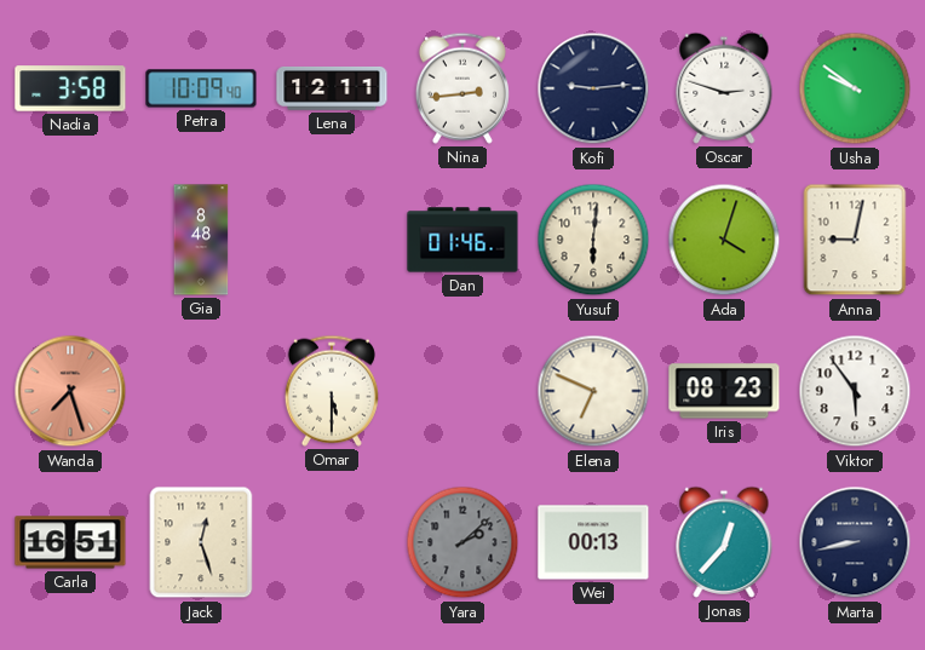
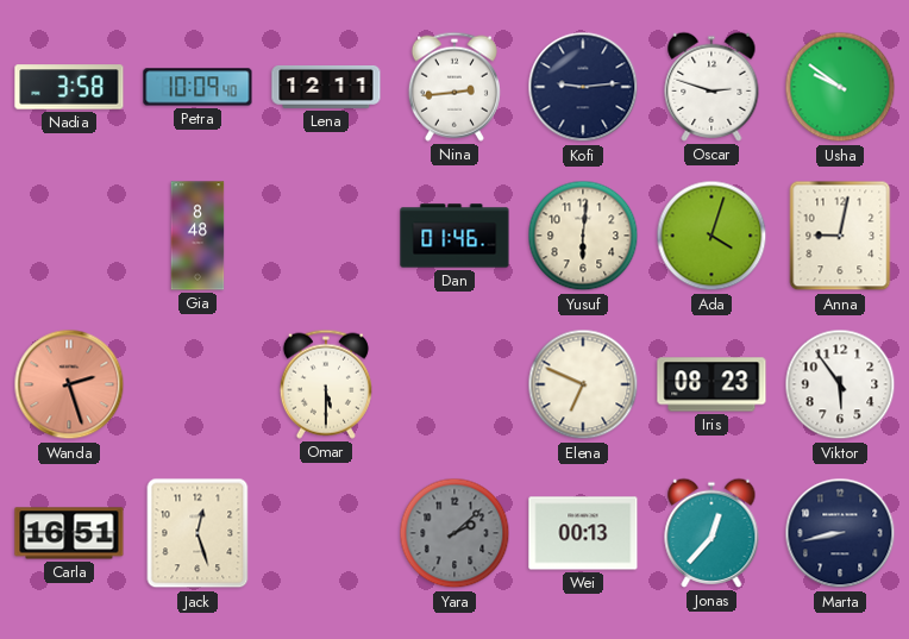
Wanda: 7:27 -> 2:27 (69, 384)
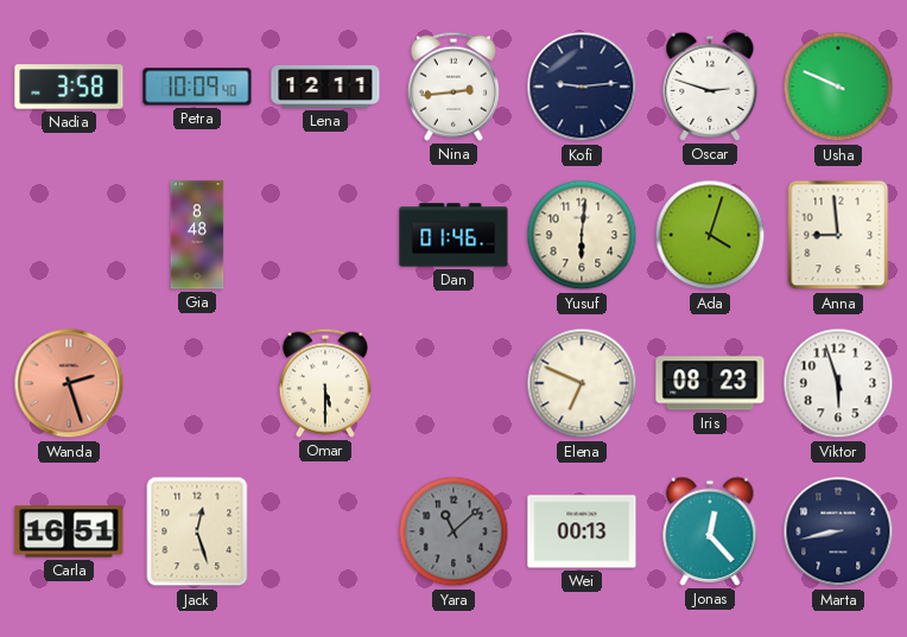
Usha: 9:51 -> 9:49 (838, 87)
Anna: 9:02 -> 8:59 (838, 235)
Viktor: 5:54 -> 5:57 (838, 383)
Yara: 2:08 -> 11:08 (453, 531)
Jonas: 12:37 -> 12:23 (710, 531)
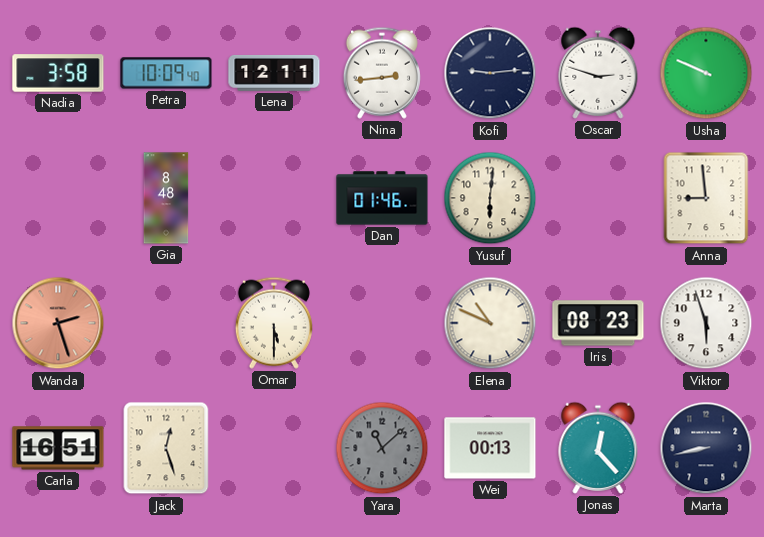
Ada: 4:03 -> none (710, 235)
Elena: 6:49 -> 10:49 (490, 323)
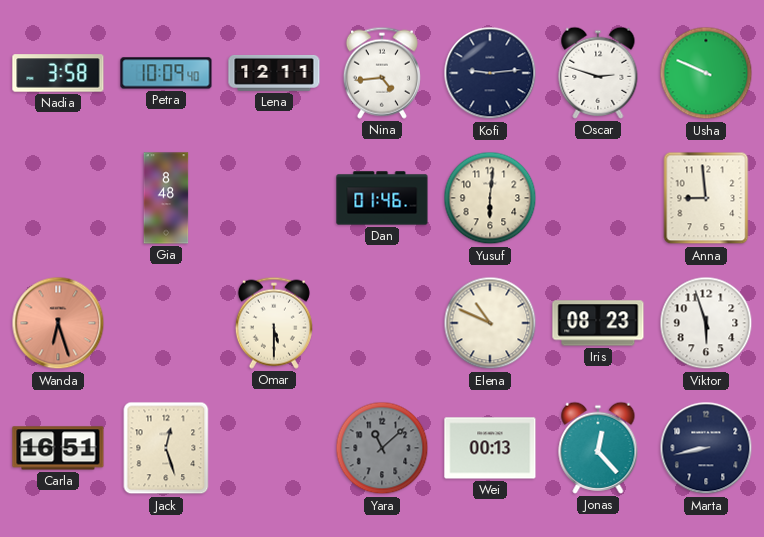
Nina: 2:44 -> 4:44 (382, 73)
Wanda: 2:27 -> 6:27 (58, 323)
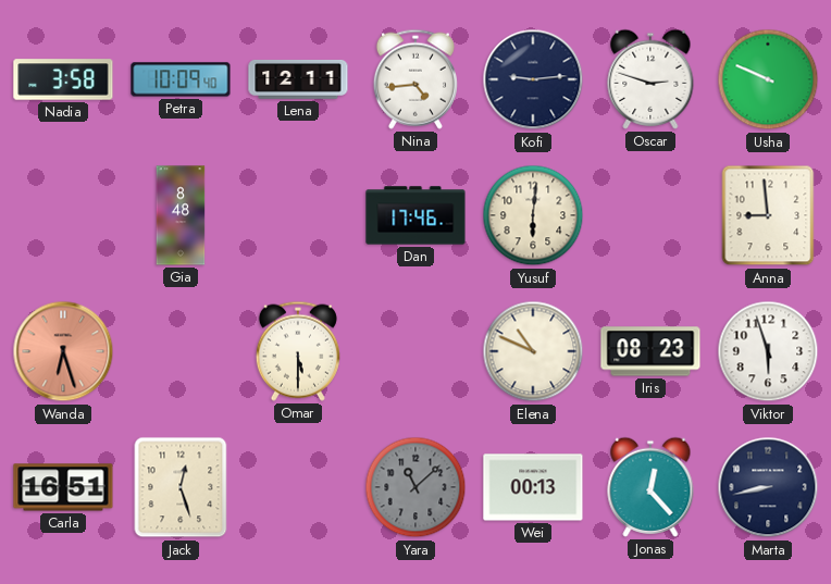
Dan: 01:46 -> 17:46 (415, 215)
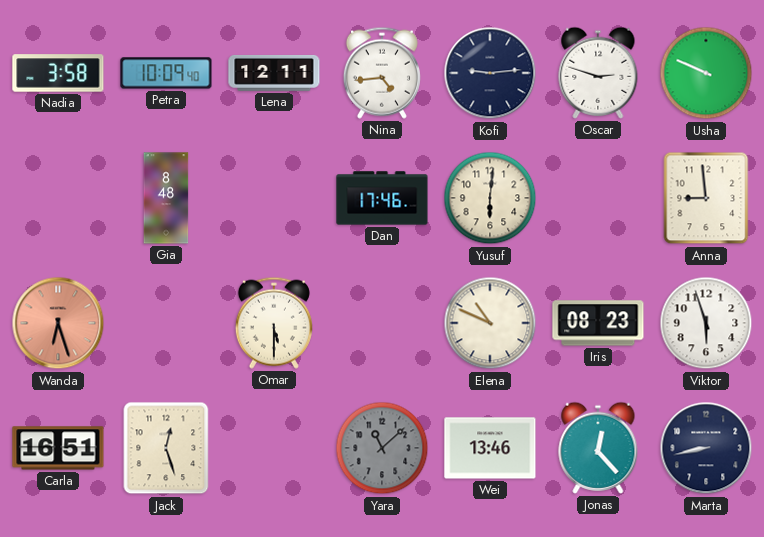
Wei: 00:13 -> 13:46 (490, 448)
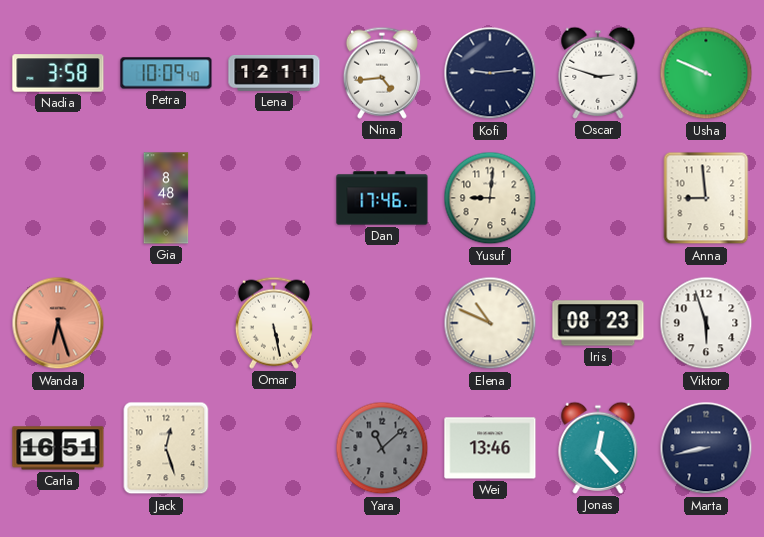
Yusuf: 6:01 -> 9:01 (490, 198)
Omar: 5:30 -> 5:28 (274, 323)
